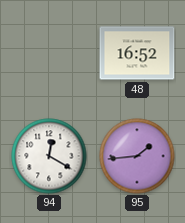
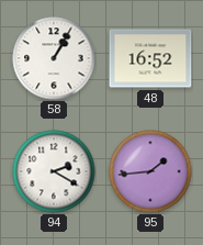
58: none -> 1:05 (54, 58)
94: 12:20 -> 2:20 (54, 171)
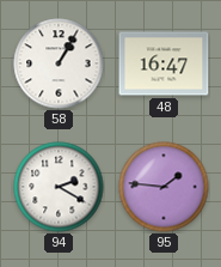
48: 16:52 -> 16:47 (164, 63)
95: 1:44 -> 1:46 (164, 187)
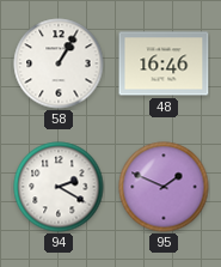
48: 16:47 -> 16:46 (164, 63)
95: 1:46 -> 1:49 (164, 187)
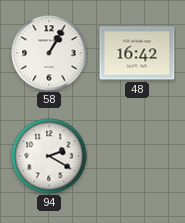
48: 16:46 -> 16:42 (137, 53)
95: 1:49 -> none (164, 187)
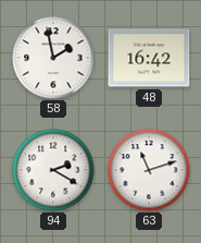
58: 1:05 -> 1:58 (53, 58)
63: none -> 11:12 (149, 170)
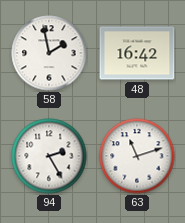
94: 2:20 -> 2:25 (49, 156)
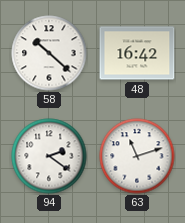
58: 1:58 -> 10:22 (49, 53)
94: 2:25 -> 2:21 (49, 156)
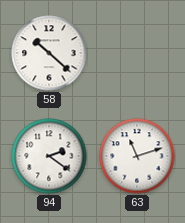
48: 16:42 -> none (137, 53)
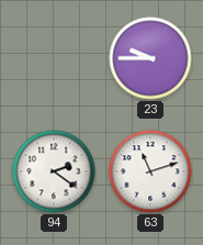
58: 10:22 -> none (49, 53)
23: none -> 9:45 (150, 58)
